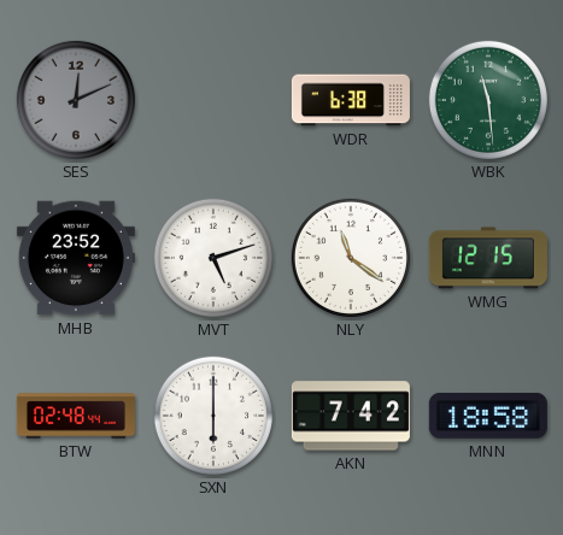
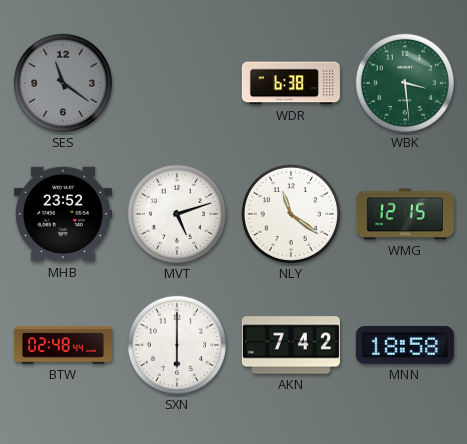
SES: 12:11 -> 11:21 (63, 83)
WBK: 11:29 -> 3:29 (405, 83)
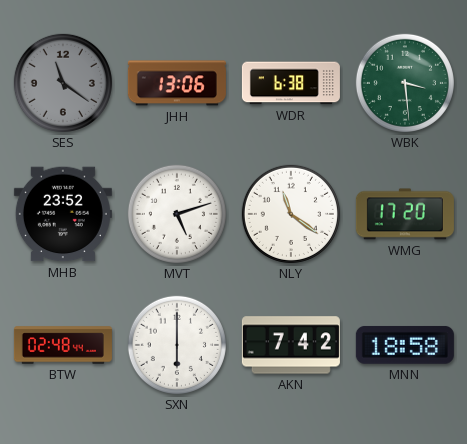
JHH: none -> 13:06 (177, 83)
WMG: 12:15 -> 17:20 (405, 214)
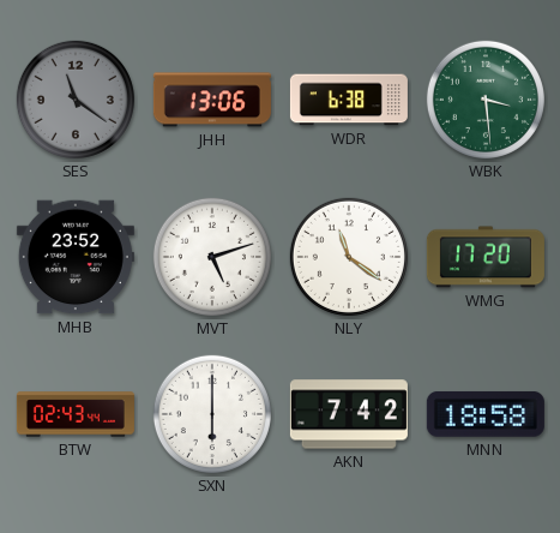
BTW: 02:48 -> 02:43 (76, 414)
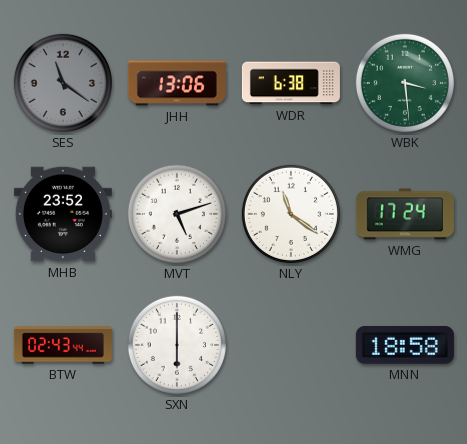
WMG: 17:20 -> 17:24 (405, 214)
AKN: 7:42 -> none (349, 414)
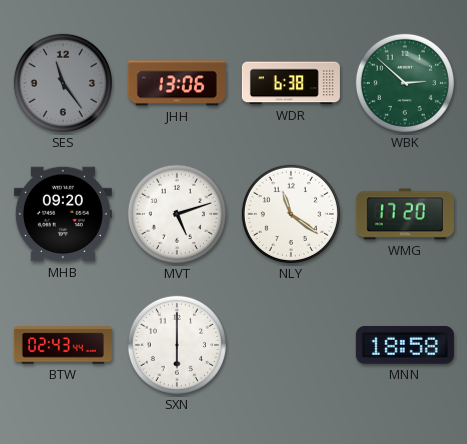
SES: 11:21 -> 11:24 (63, 83)
WBK: 3:29 -> 2:52 (405, 83)
MHB: 23:52 -> 09:20 (63, 214)
WMG: 17:24 -> 17:20 (405, 214)
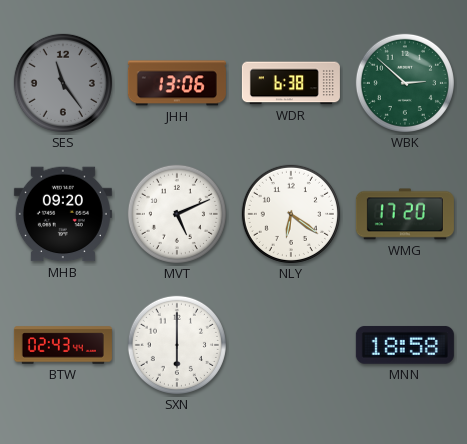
MVT: 5:12 -> 5:11 (177, 214)
NLY: 11:21 -> 6:21 (291, 214)
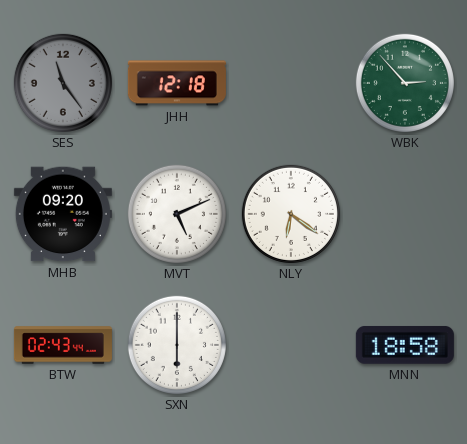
JHH: 13:06 -> 12:18 (177, 83)
WDR: 6:38 -> none (291, 83)
WBK: 2:52 -> 2:53 (405, 83)
WMG: 17:20 -> none (405, 214)
